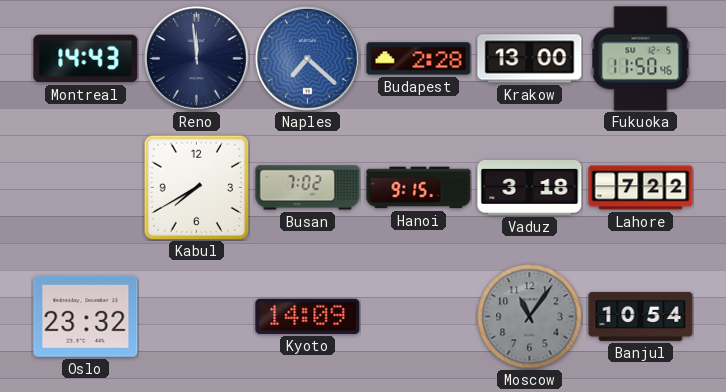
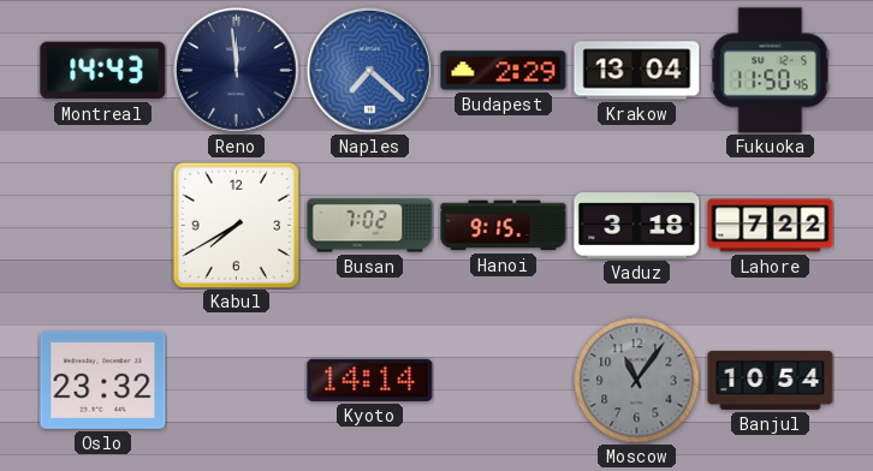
Budapest: 2:28 -> 2:29 (504, 71)
Krakow: 13:00 -> 13:04 (637, 71)
Kyoto: 14:09 -> 14:14 (370, 380)
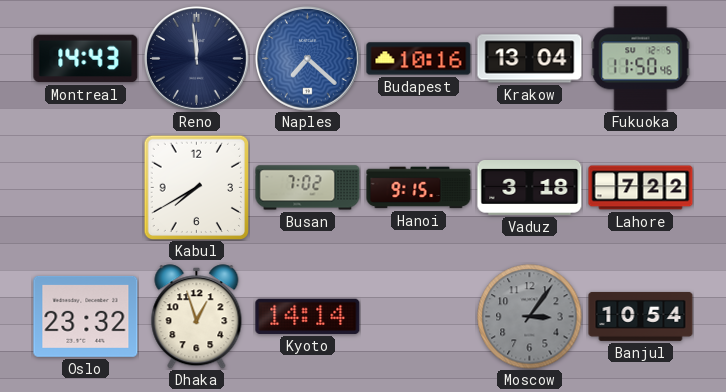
Budapest: 2:29 -> 10:16 (419, 59)
Dhaka: none -> 12:57 (197, 317)
Moscow: 11:06 -> 3:06 (530, 317)
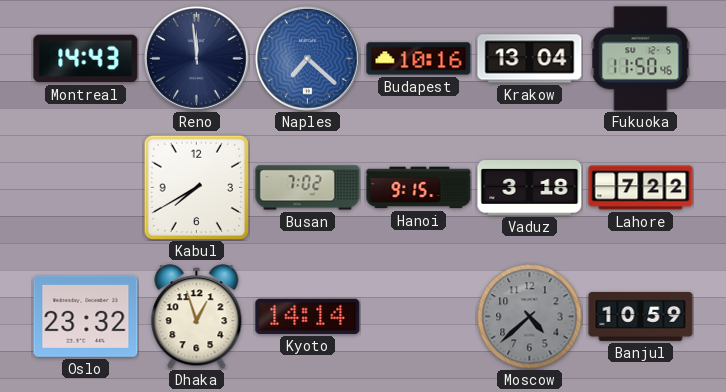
Moscow: 3:06 -> 4:38 (530, 317)
Banjul: 10:54 -> 10:59 (641, 316)
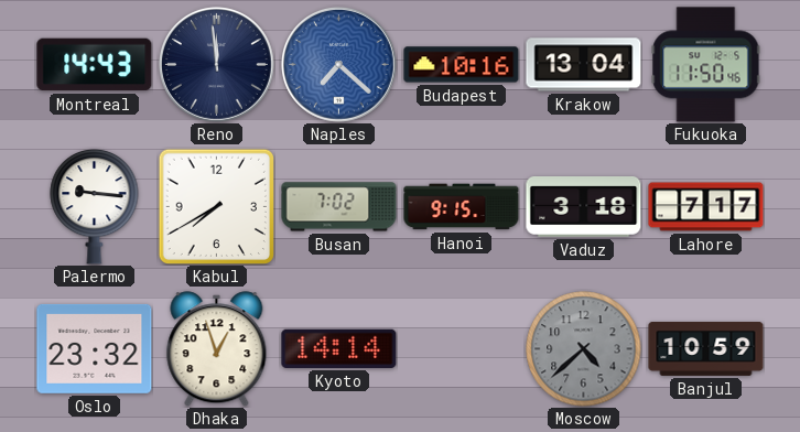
Palermo: none -> 9:16 (95, 206)
Lahore: 7:22 -> 7:17 (706, 207)
